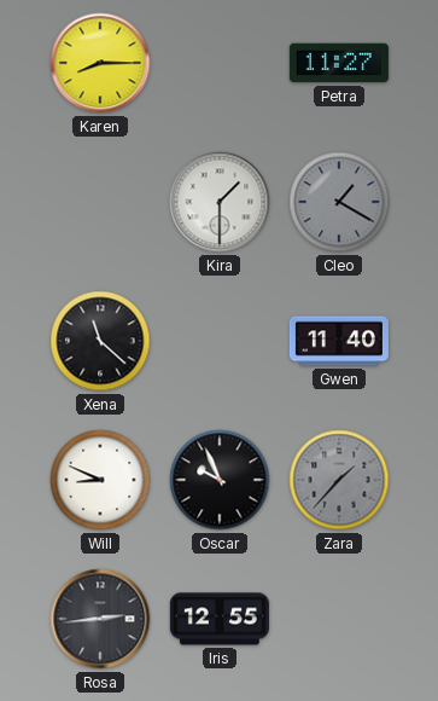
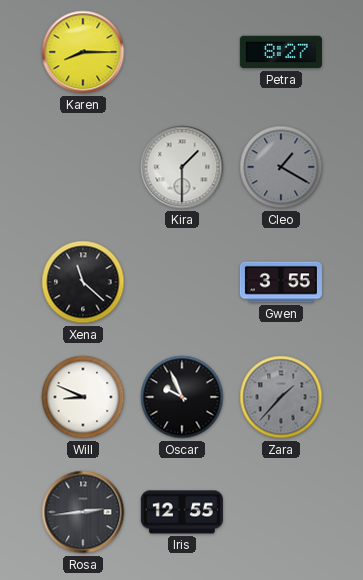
Petra: 11:27 -> 8:27 (281, 52)
Gwen: 11:40 -> 3:55 (281, 282)
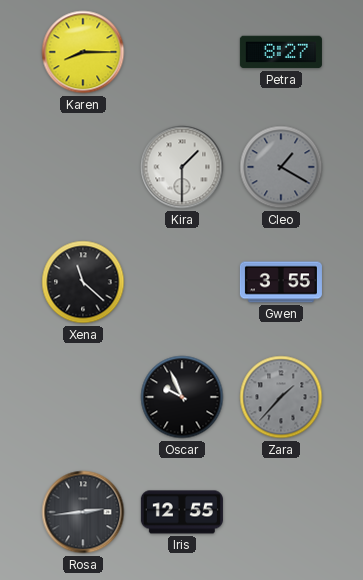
Will: 8:49 -> none (83, 397)
